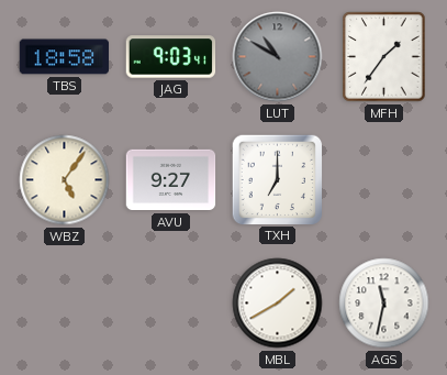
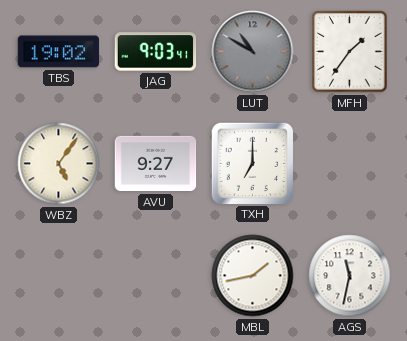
TBS: 18:58 -> 19:02 (59, 52)
MBL: 1:40 -> 1:43 (253, 276)
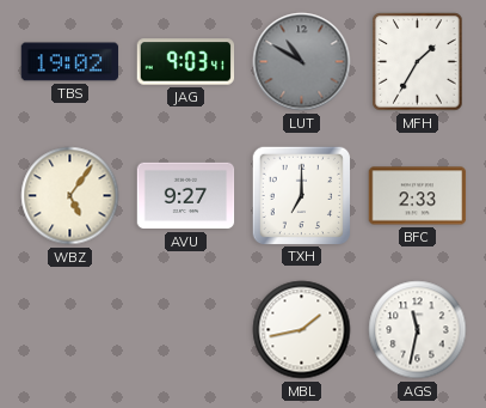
MFH: 1:36 -> 1:35 (418, 62)
BFC: none -> 2:33 (418, 196)
